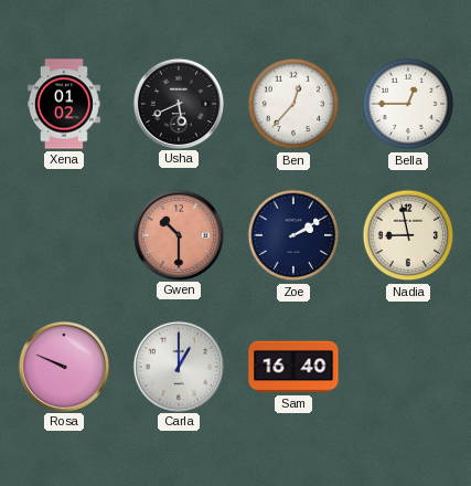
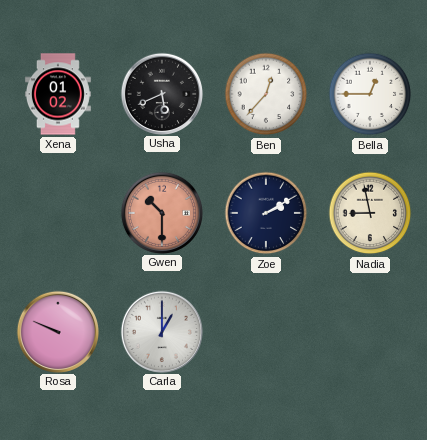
Sam: 16:40 -> none (293, 367)
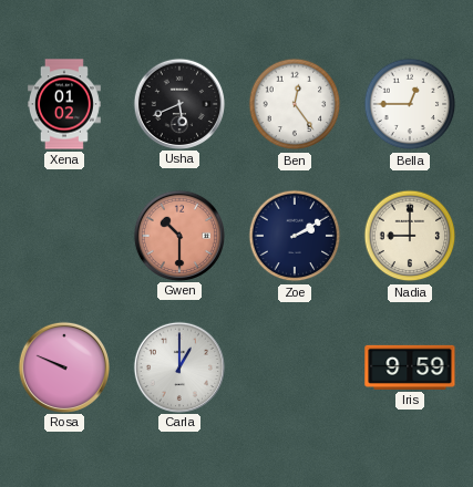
Ben: 12:37 -> 12:24 (295, 104)
Nadia: 8:58 -> 9:00 (410, 236)
Iris: none -> 9:59 (410, 367)
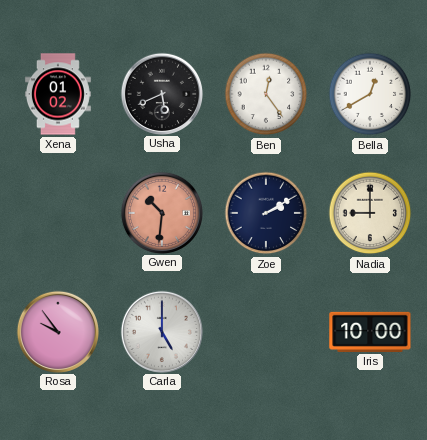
Bella: 12:45 -> 12:40 (370, 94)
Gwen: 10:30 -> 10:31 (161, 212)
Rosa: 9:49 -> 9:54 (57, 331)
Carla: 1:00 -> 5:00 (161, 331)
Iris: 9:59 -> 10:00 (370, 332)
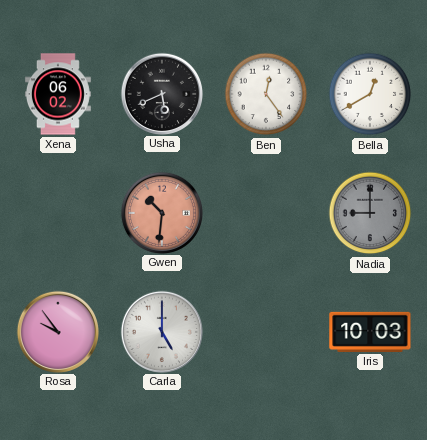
Xena: 01:02 -> 06:02 (58, 94)
Zoe: 2:10 -> none (266, 213)
Nadia dial: cream -> grey (370, 213)
Iris: 10:00 -> 10:03 (370, 332)
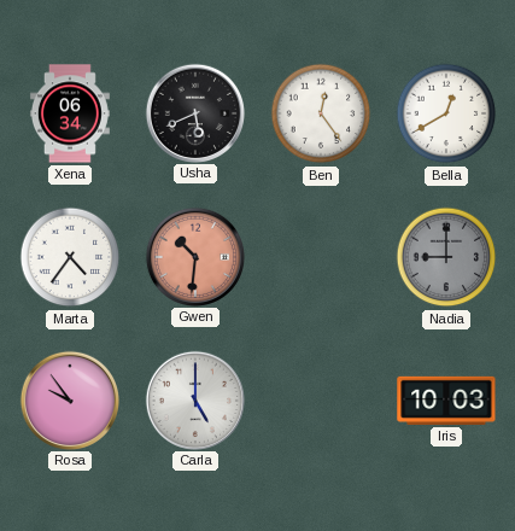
Xena: 06:02 -> 06:34 (70, 113)
Marta: none -> 4:36 (70, 257)
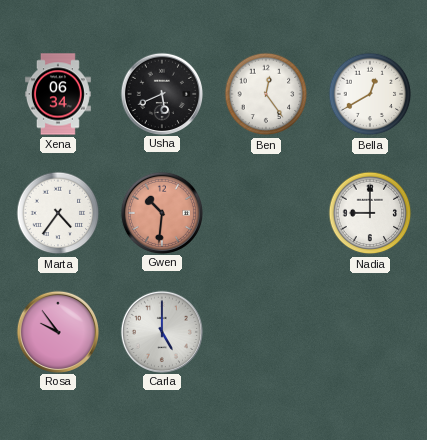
Nadia dial: grey -> white (370, 213)
Iris: 10:03 -> none (446, 401)
